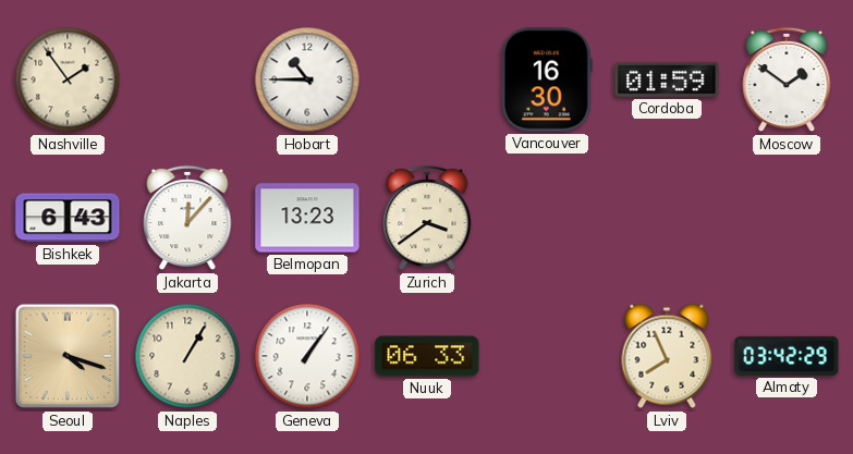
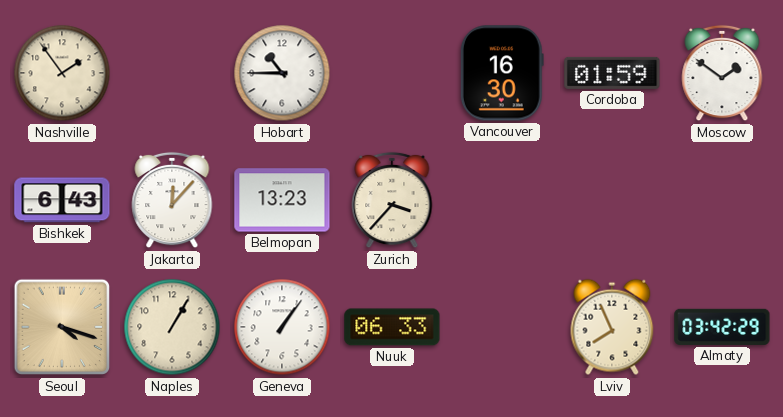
Zurich: 3:39 -> 3:37 (392, 200)
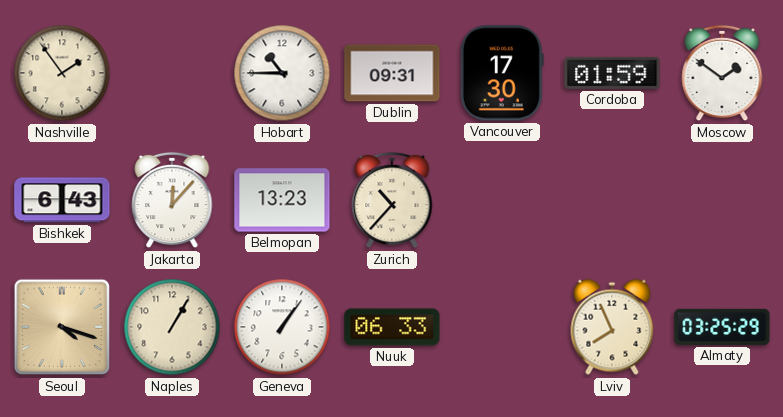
Dublin: none -> 09:31 (392, 73)
Vancouver: 16:30 -> 17:30 (502, 73)
Zurich: 3:37 -> 10:37 (392, 200)
Almaty: 03:42 -> 03:25 (722, 327)
